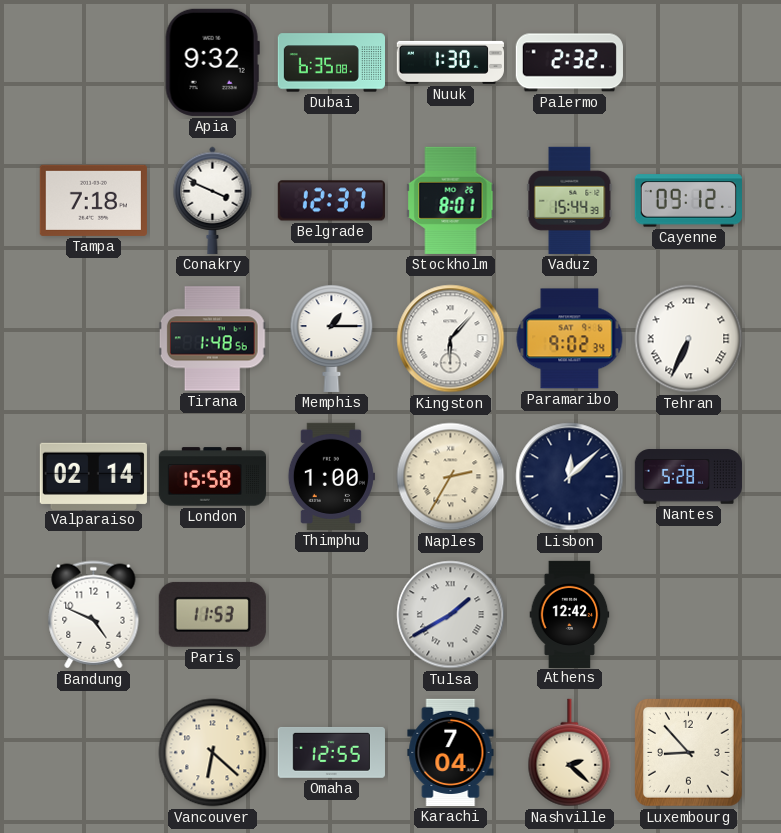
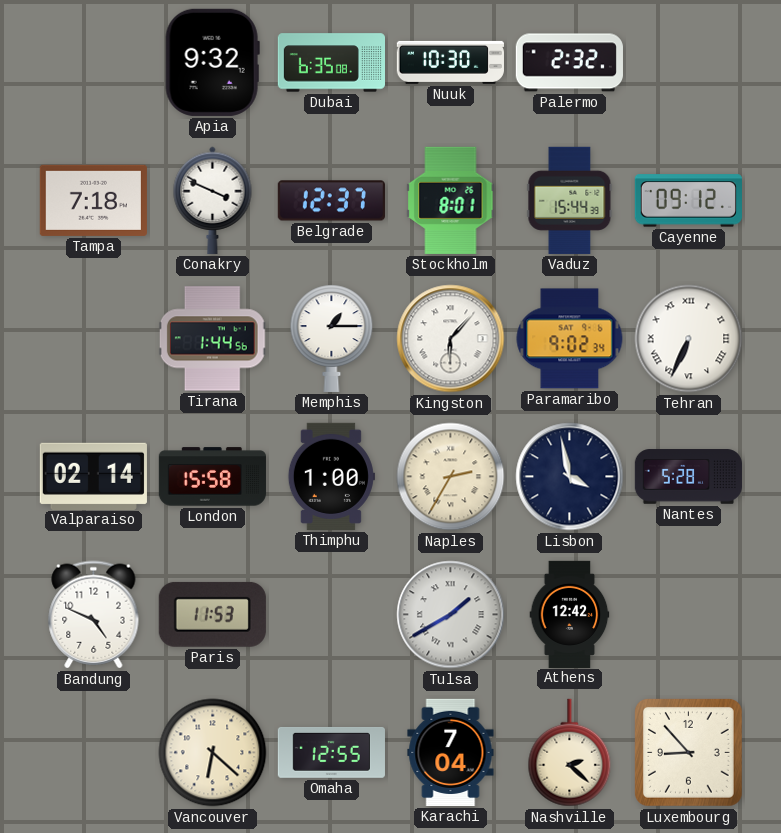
Nuuk: 1:30 -> 10:30 (450, 62)
Tirana: 1:48 -> 1:44 (212, 339)
Lisbon: 12:08 -> 3:58 (570, 477)
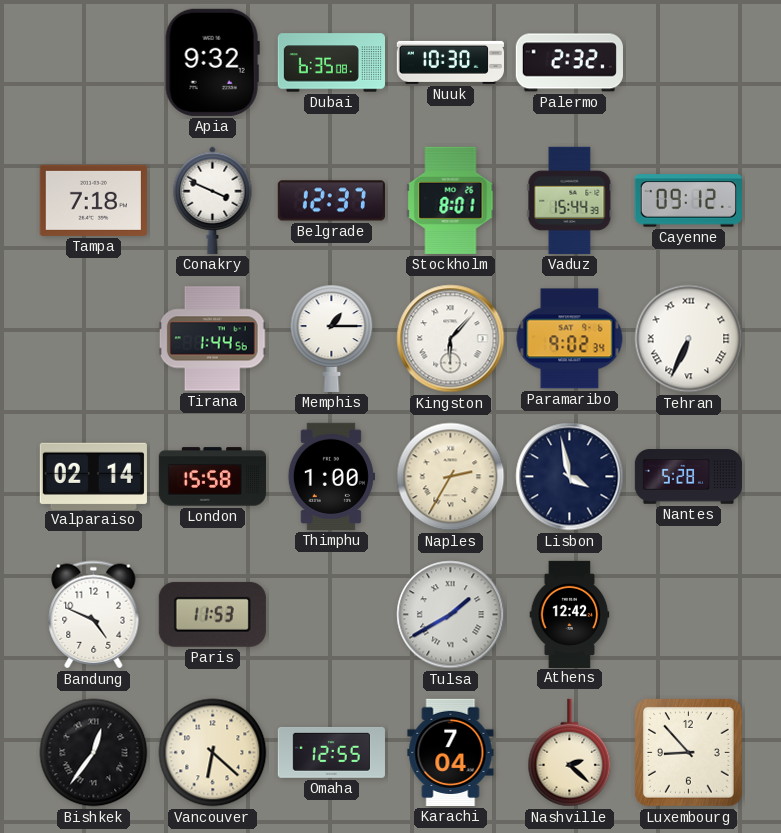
Bishkek: none -> 12:36 (94, 753)
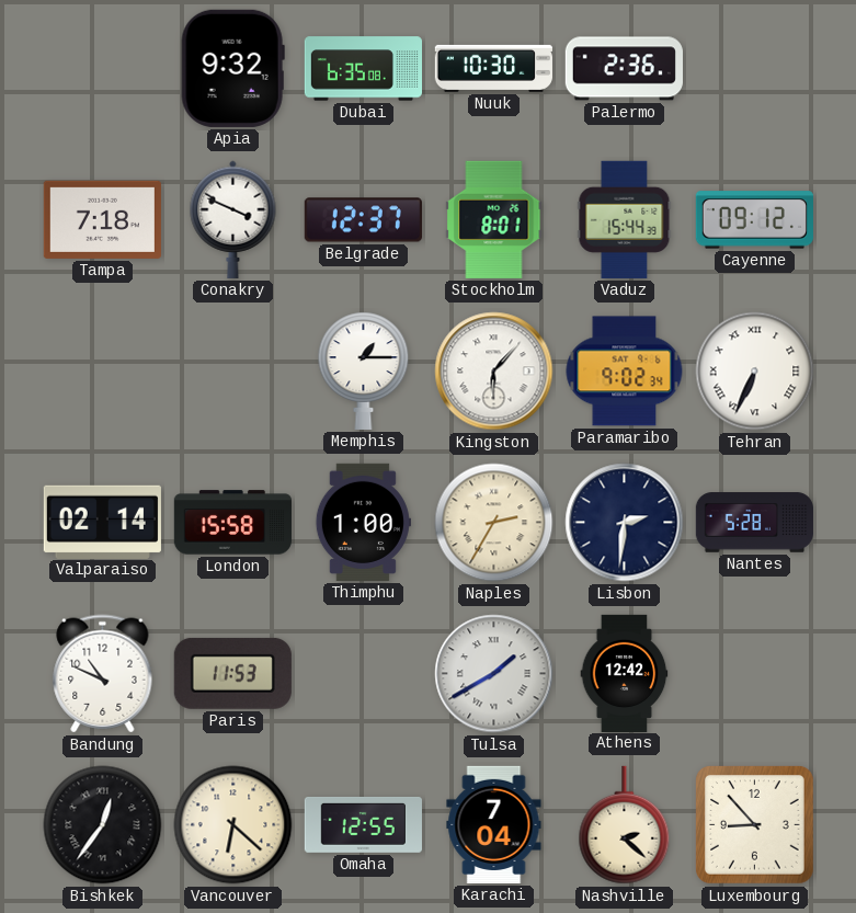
Palermo: 2:32 -> 2:36 (624, 69)
Tirana: 1:44 -> none (212, 339)
Lisbon: 3:58 -> 2:31 (625, 523)
Bandung: 4:49 -> 10:49 (103, 674)
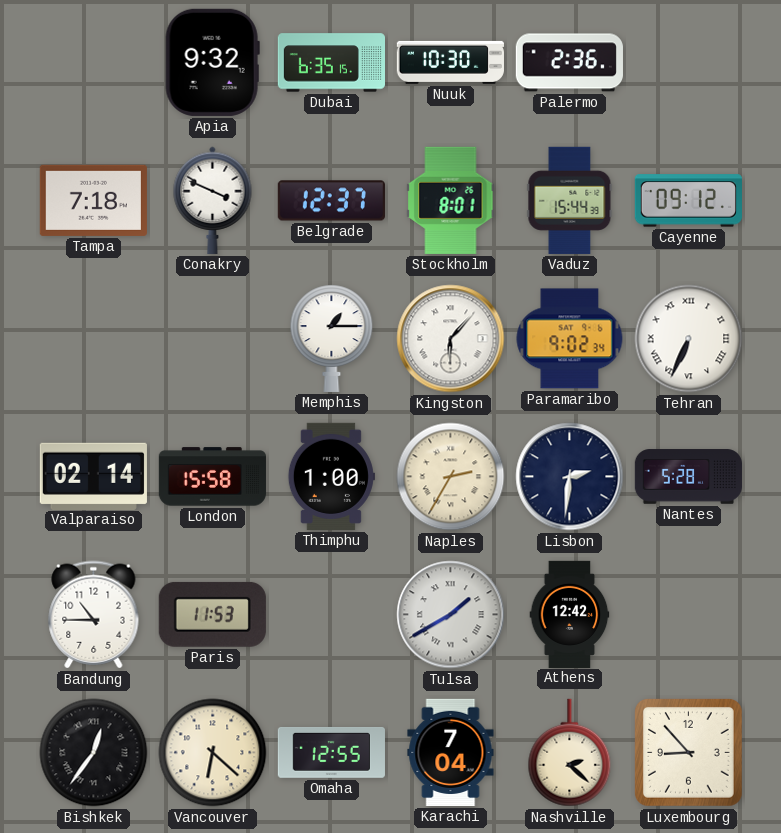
Dubai: 6:35:08 -> 6:35:15 (331, 63)
Bandung: 10:49 -> 10:45 (94, 615)
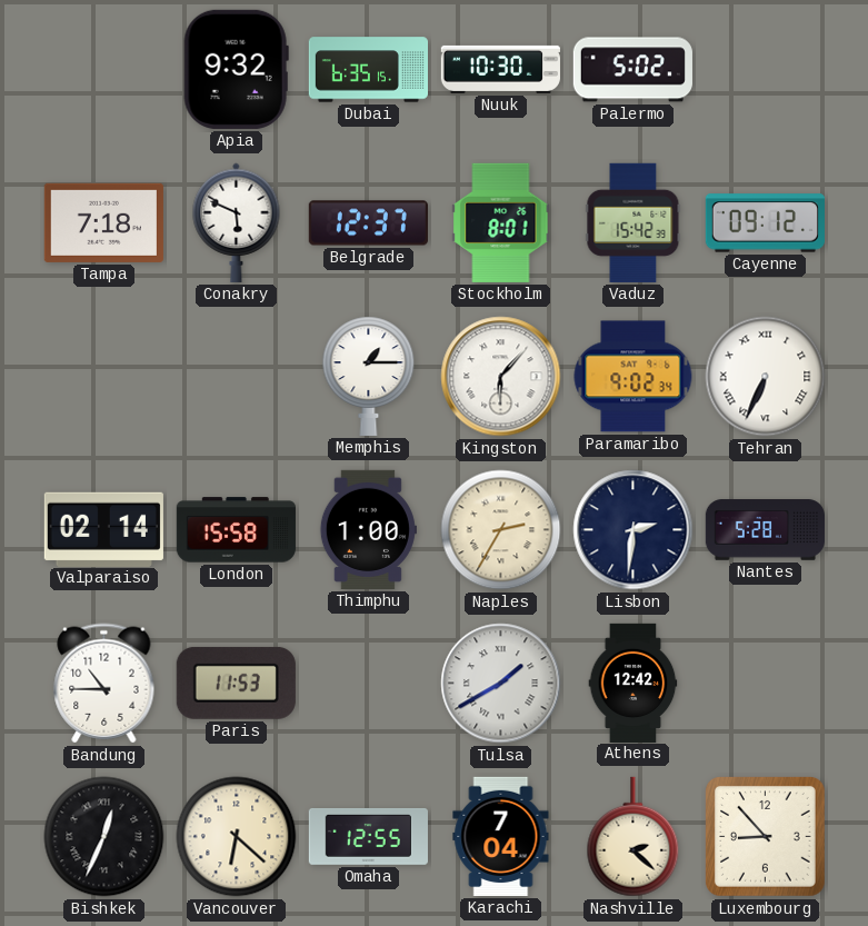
Palermo: 2:36 -> 5:02 (632, 70)
Conakry: 3:49 -> 5:49 (237, 222)
Vaduz: 15:44 -> 15:42 (633, 222)
Bishkek: 12:36 -> 12:34 (104, 837)
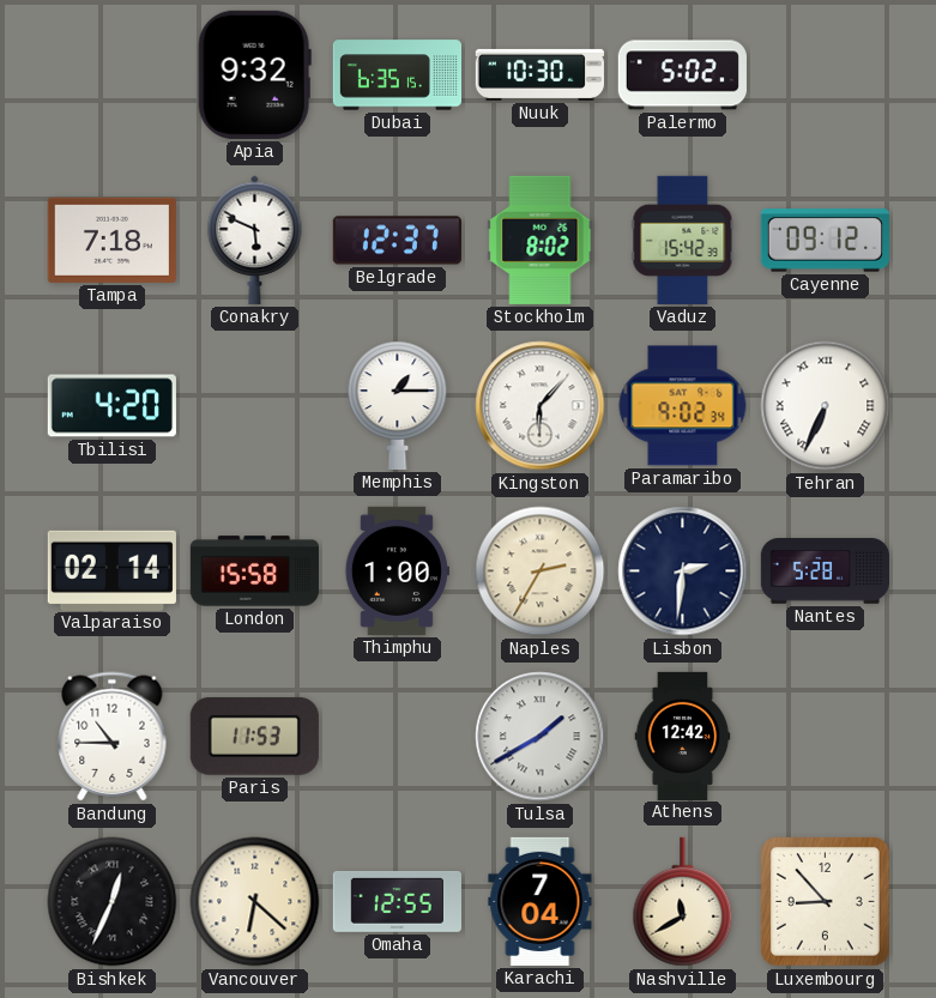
Stockholm: 8:01 -> 8:02 (541, 240)
Tbilisi: none -> 4:20 (111, 406)
Nashville: 2:22 -> 11:40 (683, 902)
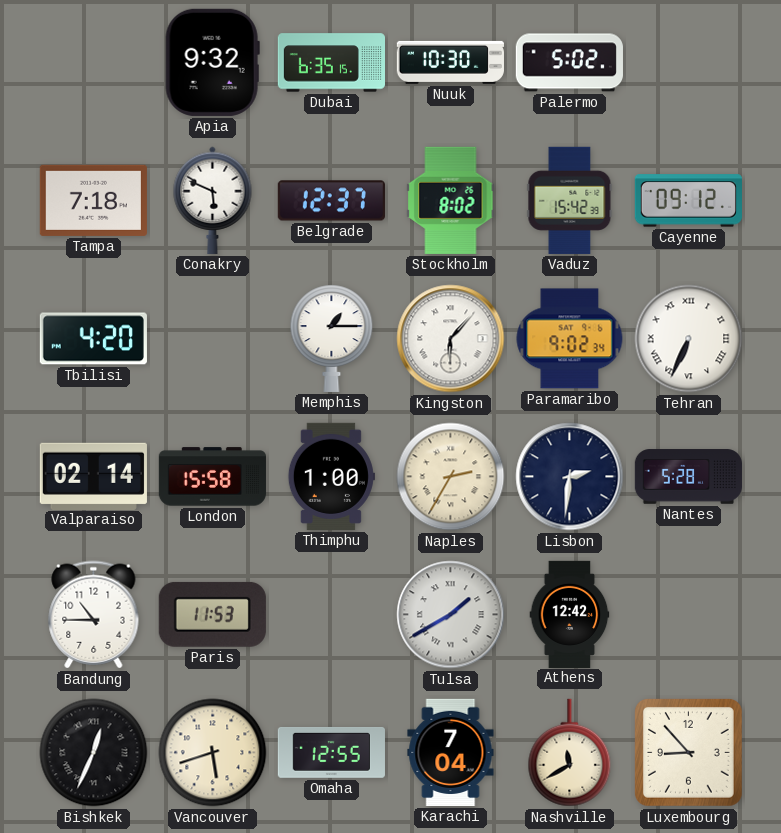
Vancouver: 6:22 -> 5:42 (213, 753)
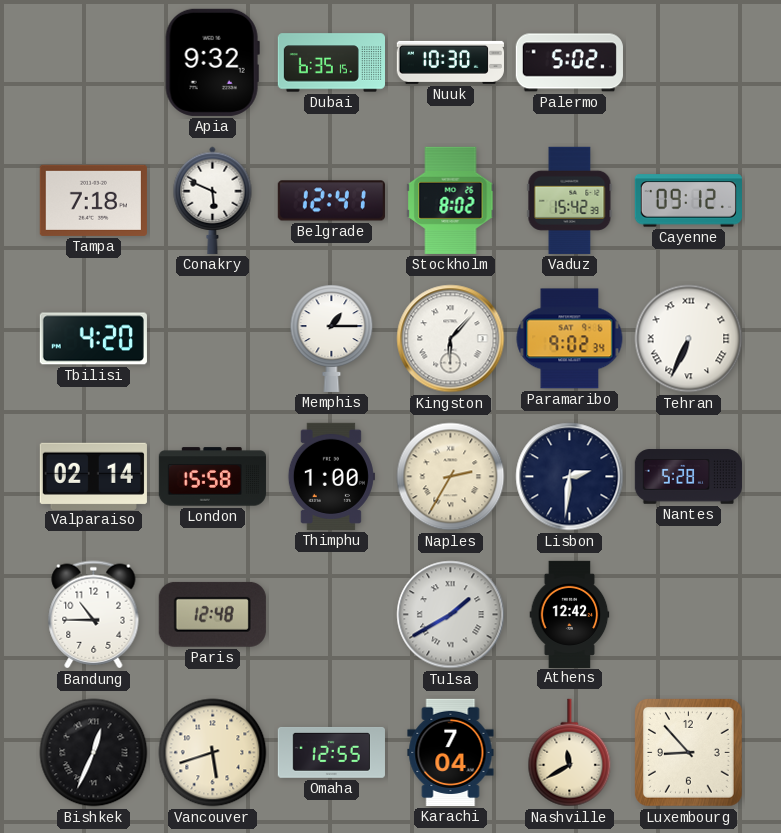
Belgrade: 12:37 -> 12:41 (331, 201)
Paris: 11:53 -> 12:48 (212, 614)
